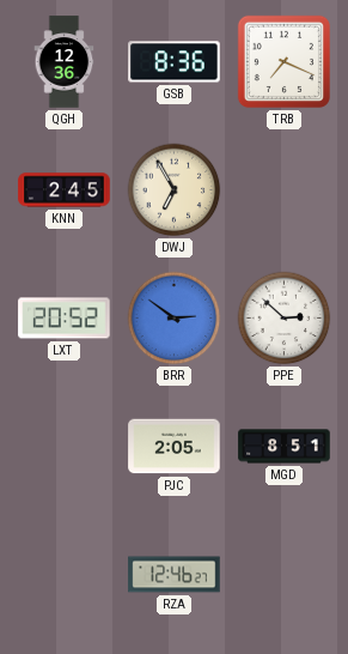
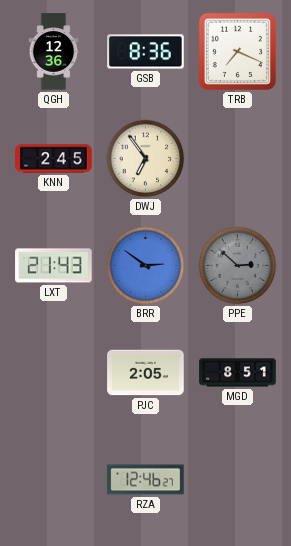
DWJ: 6:55 -> 6:54 (146, 159)
LXT: 20:52 -> 21:43 (54, 266)
PPE dial: white -> grey (238, 266)
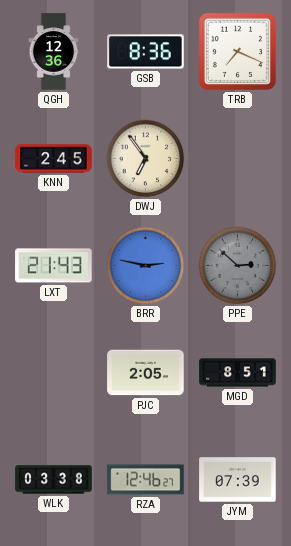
BRR: 2:51 -> 2:47 (146, 266)
WLK: none -> 03:38 (54, 480)
JYM: none -> 07:39 (238, 480)
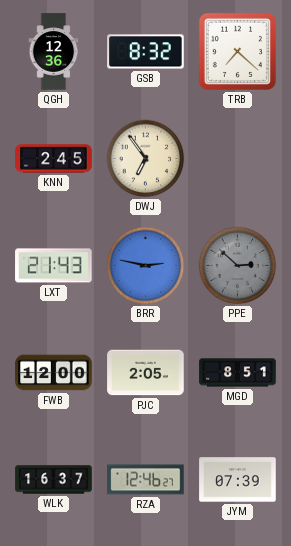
GSB: 8:36 -> 8:32 (146, 52)
TRB: 7:19 -> 7:22 (237, 51)
FWB: none -> 12:00 (54, 373)
WLK: 03:38 -> 16:37 (54, 480)
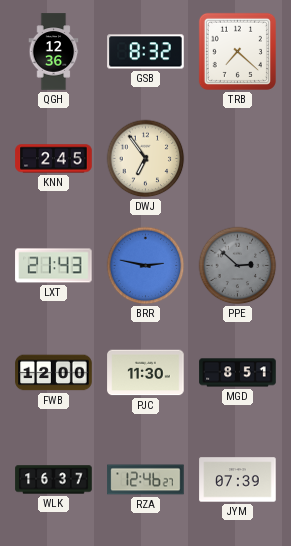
PJC: 2:05 -> 11:30 (146, 373)
